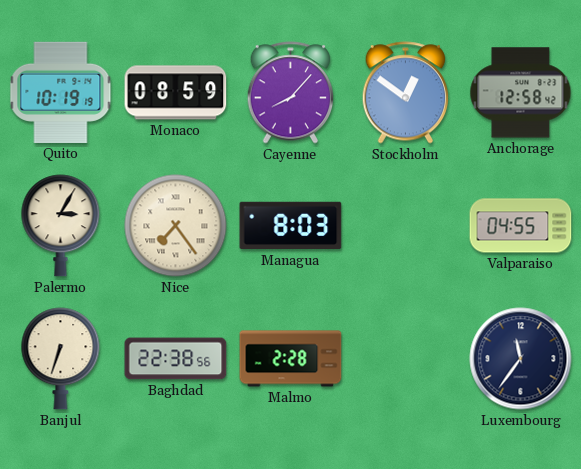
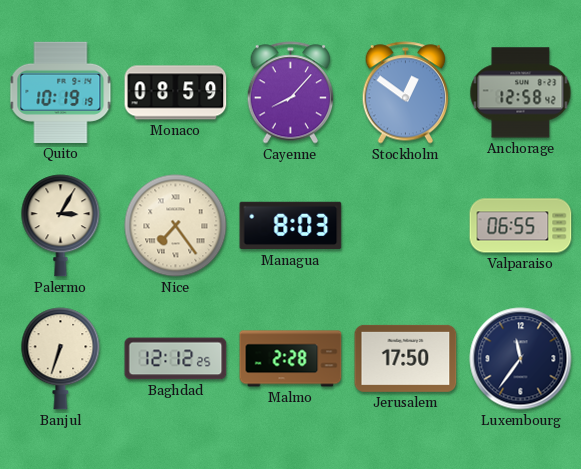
Valparaiso: 04:55 -> 06:55 (521, 226)
Baghdad: 22:38 -> 12:12 (176, 359)
Jerusalem: none -> 17:50 (406, 358)
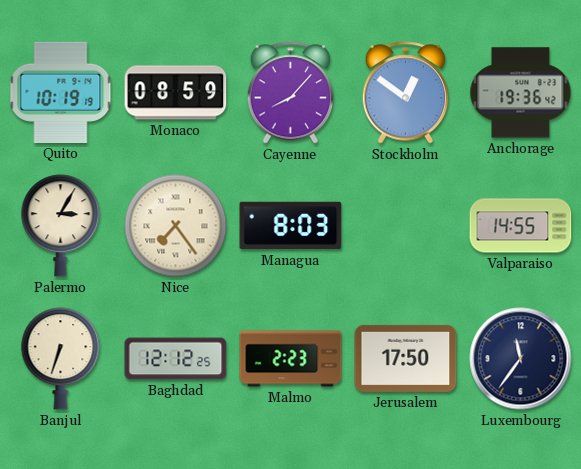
Anchorage: 12:58 -> 19:36 (521, 93)
Valparaiso: 06:55 -> 14:55 (521, 226)
Malmo: 2:28 -> 2:23 (291, 359)
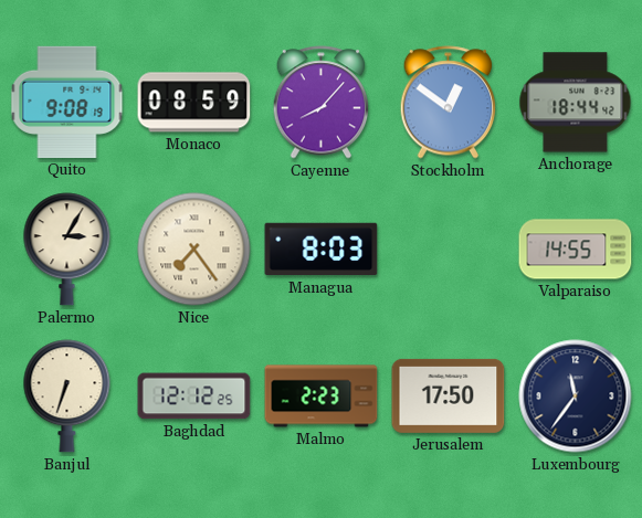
Quito: 10:19 -> 9:08 (67, 102)
Anchorage: 19:36 -> 18:44 (576, 103)
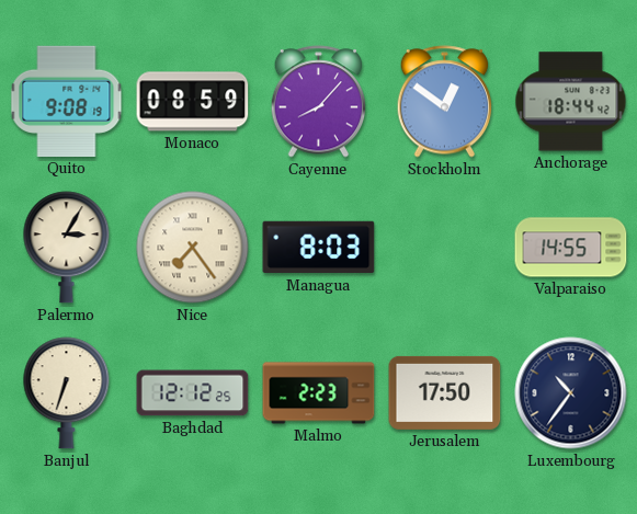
Luxembourg: 11:36 -> 10:36 (571, 393)
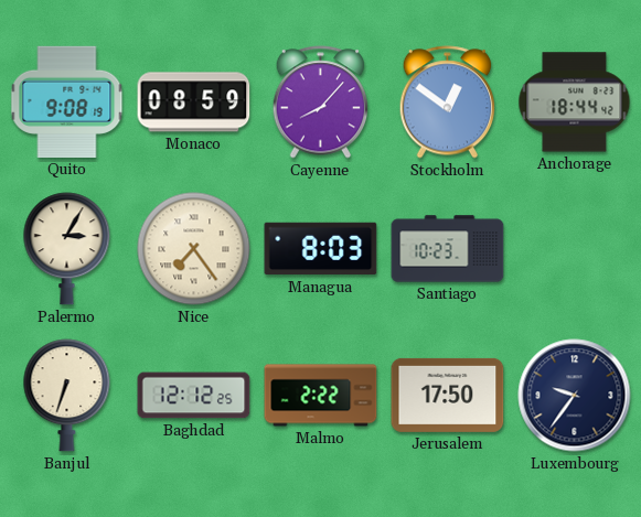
Santiago: none -> 10:23 (448, 249)
Valparaiso: 14:55 -> none (571, 248)
Malmo: 2:23 -> 2:22 (321, 396)
Luxembourg: 10:36 -> 9:36 (575, 396)
